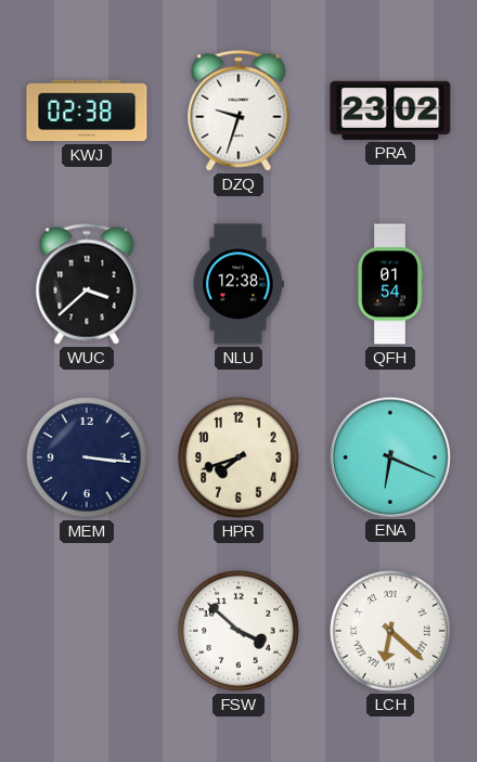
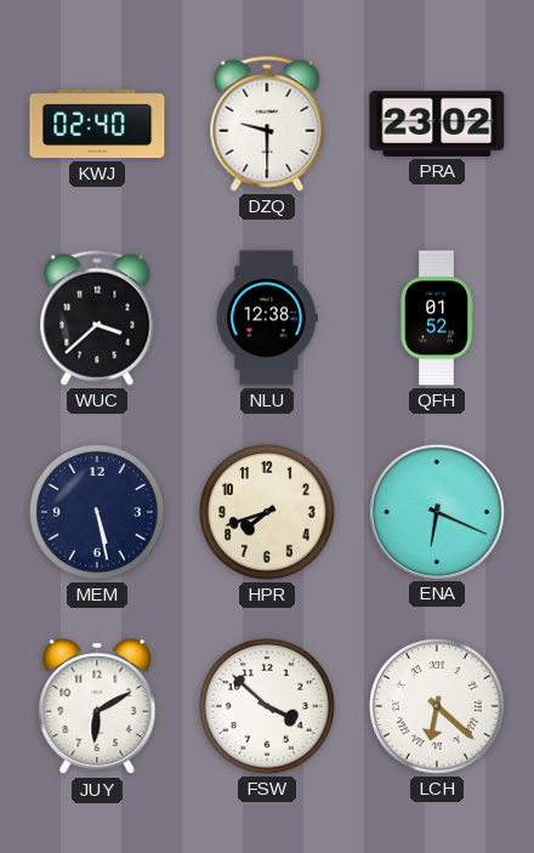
KWJ: 02:38 -> 02:40 (97, 124)
DZQ: 9:33 -> 9:30 (267, 124)
QFH: 01:54 -> 01:52 (437, 318)
MEM: 3:16 -> 5:28 (98, 513)
JUY: none -> 6:10 (97, 706)
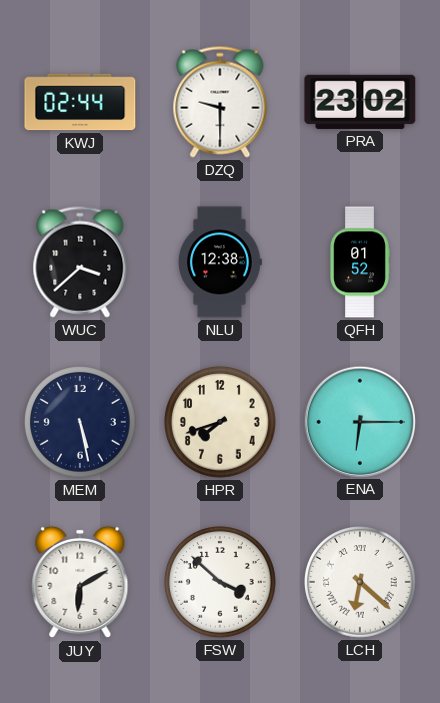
KWJ: 02:40 -> 02:44 (80, 102)
ENA: 6:19 -> 6:15 (359, 421)
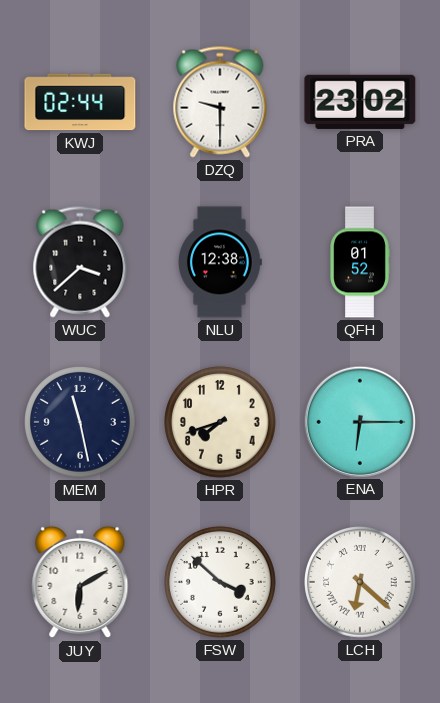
MEM: 5:28 -> 11:28 (81, 423)
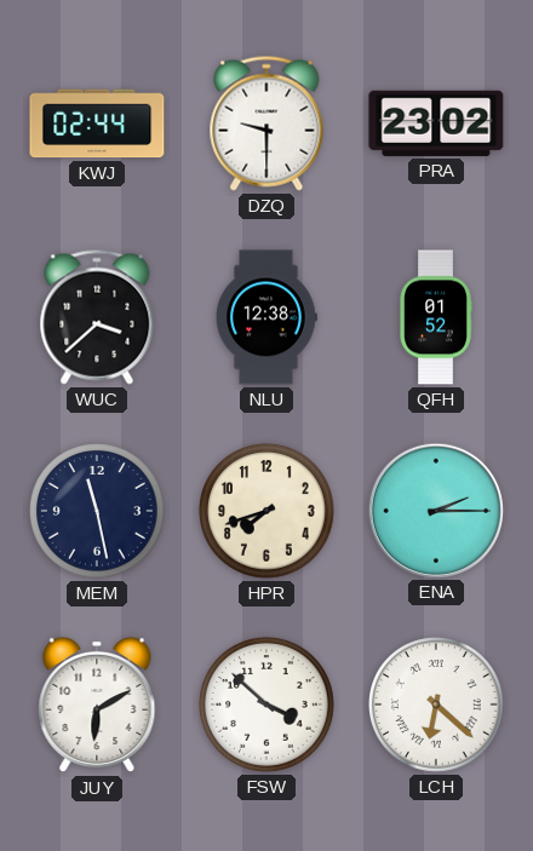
ENA: 6:15 -> 2:15 (435, 510)
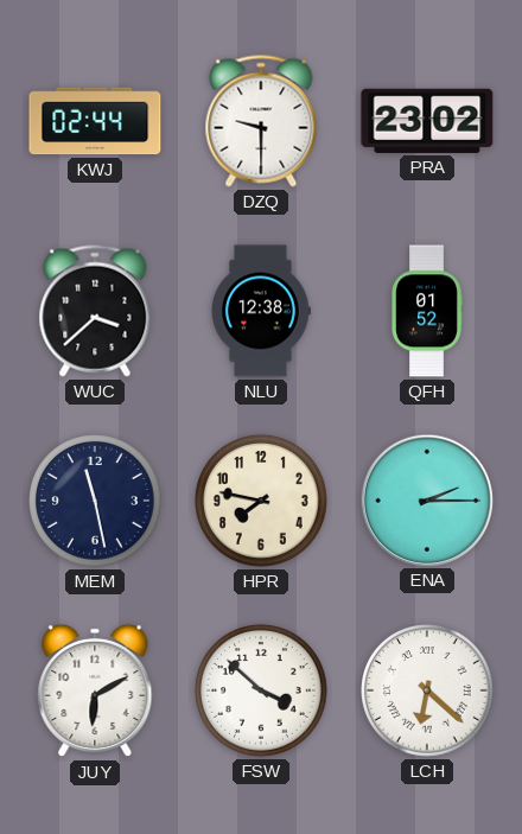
HPR: 7:42 -> 7:47 (262, 502)
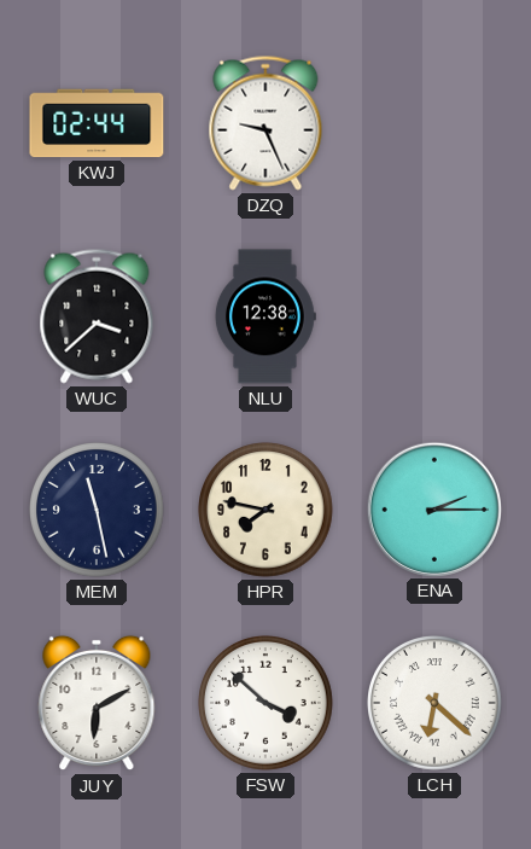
DZQ: 9:30 -> 9:26 (265, 123)
PRA: 23:02 -> none (427, 121)
QFH: 01:52 -> none (427, 311)
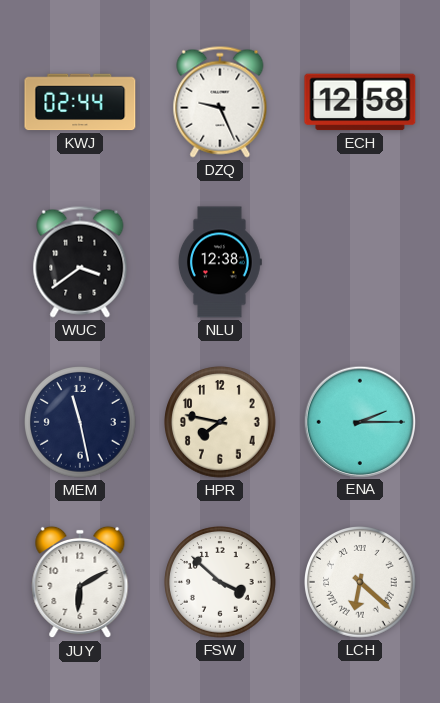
ECH: none -> 12:58 (360, 102)
WUC: 3:38 -> 3:39 (80, 262)
